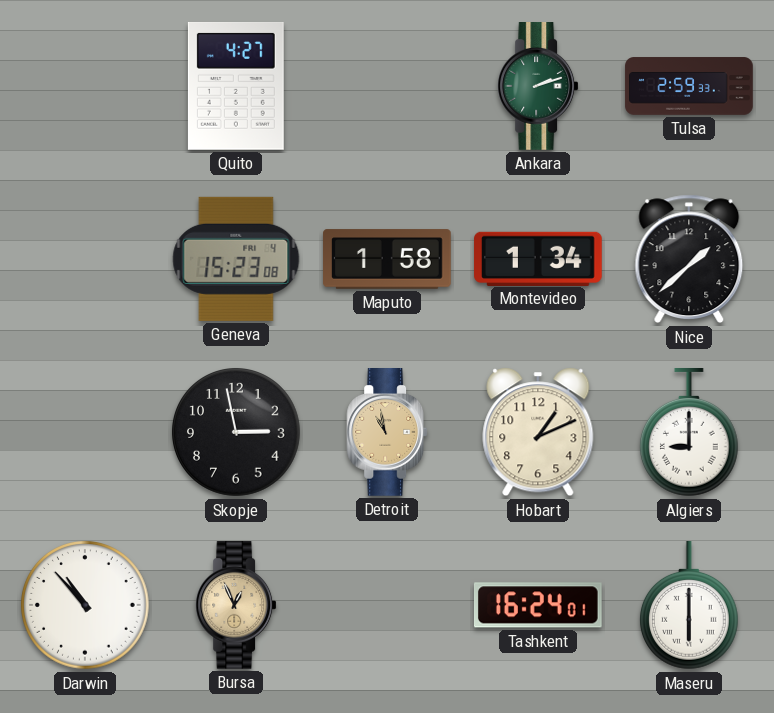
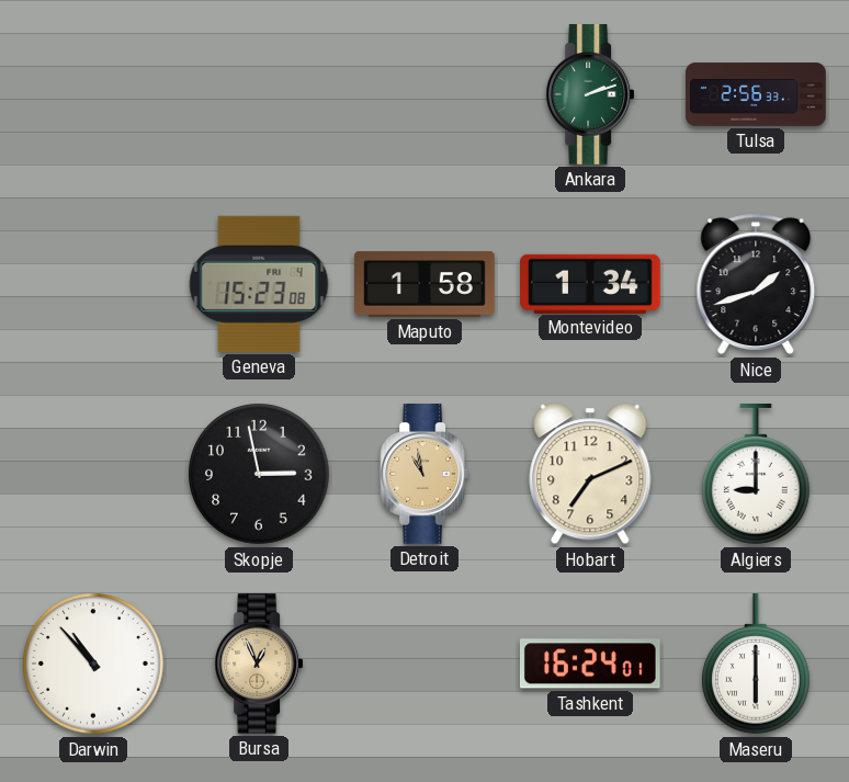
Quito: 4:27 -> none (236, 86)
Tulsa: 2:59 -> 2:56 (756, 94)
Nice: 1:38 -> 1:42 (756, 284)
Hobart: 1:11 -> 7:11 (590, 474)
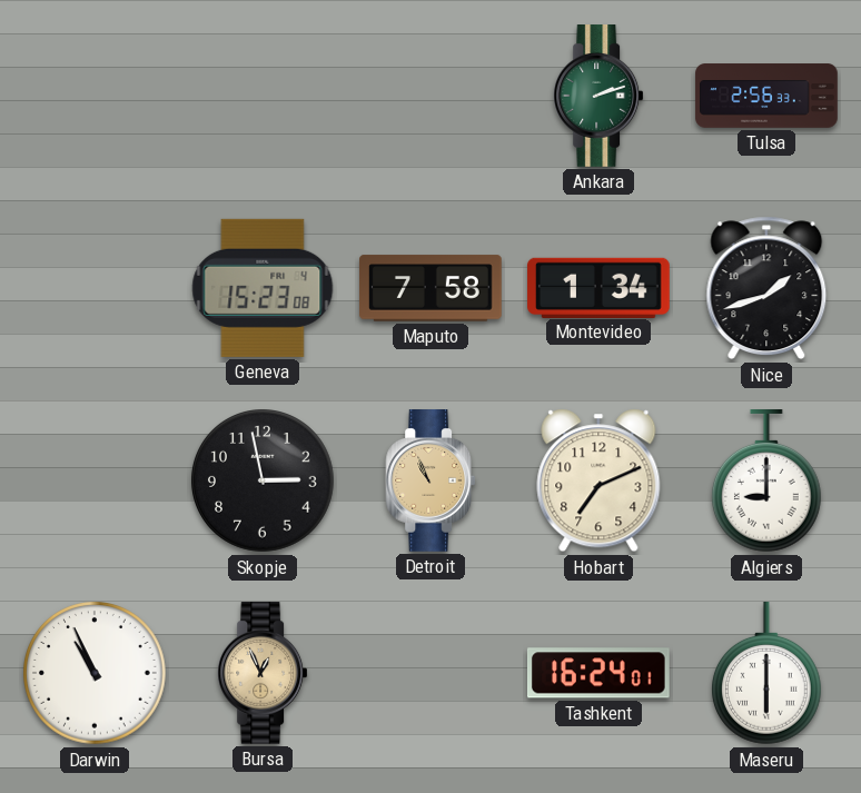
Maputo: 1:58 -> 7:58 (430, 288)
Detroit: 10:58 -> 10:56 (430, 482)
Darwin: 10:53 -> 10:56 (95, 673)
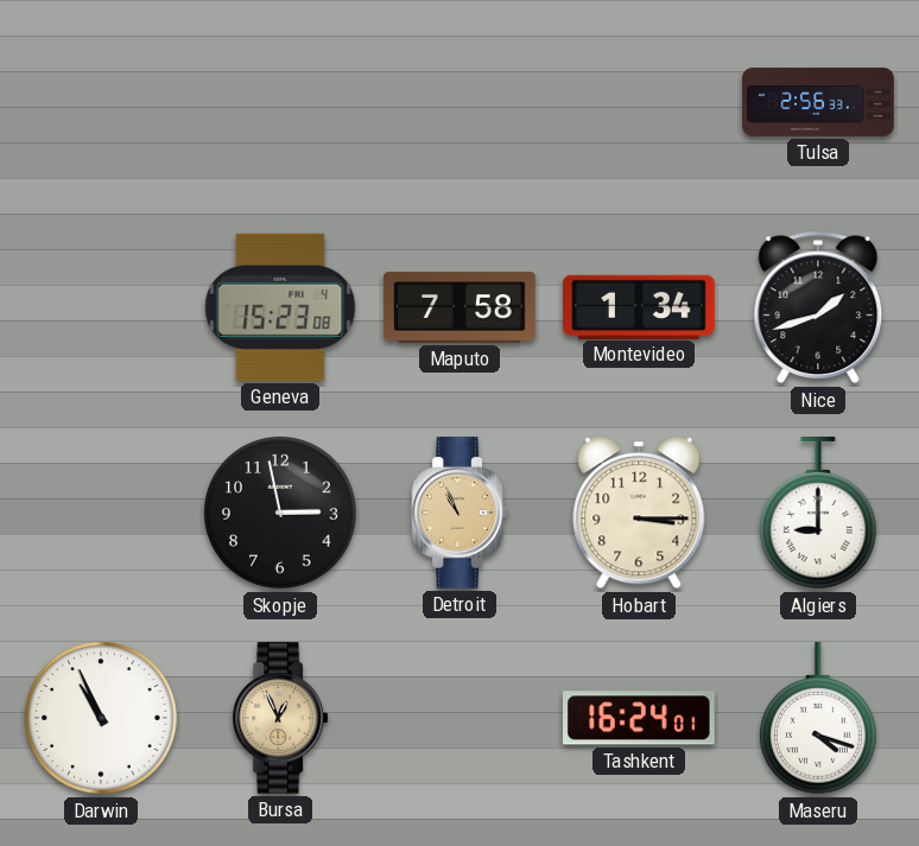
Ankara: 2:12 -> none (598, 97)
Hobart: 7:11 -> 3:15 (639, 513)
Maseru: 6:00 -> 4:18 (818, 719)
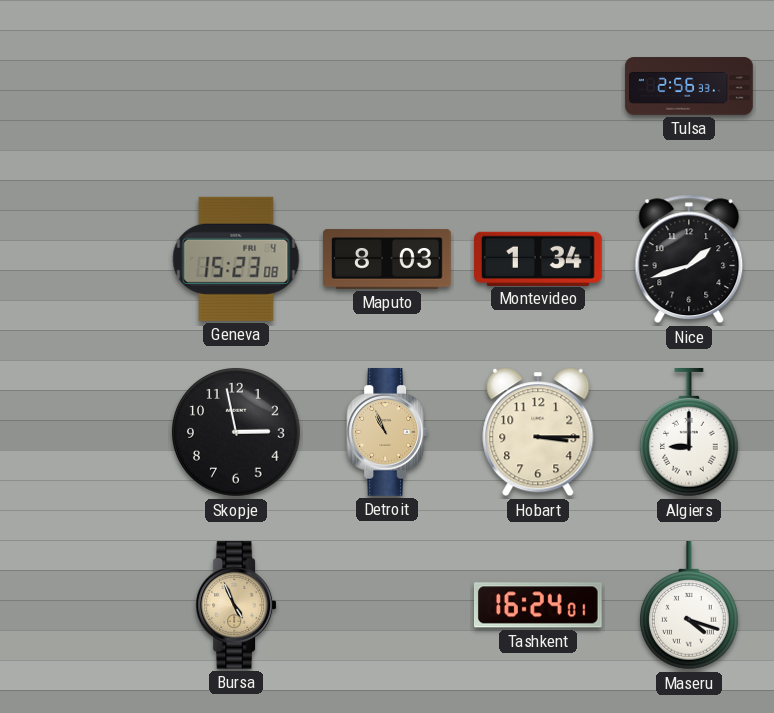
Maputo: 7:58 -> 8:03 (387, 259)
Darwin: 10:56 -> none (101, 718)
Bursa: 12:56 -> 4:56 (236, 606)
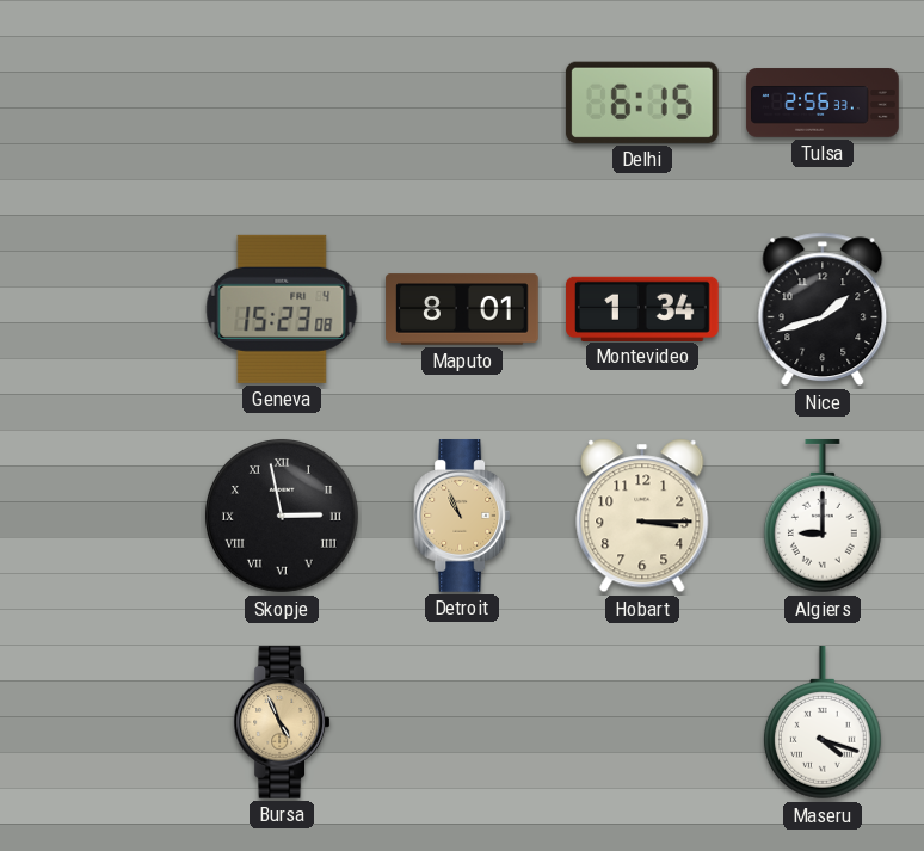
Delhi: none -> 6:15 (642, 103)
Maputo: 8:03 -> 8:01 (462, 309)
Skopje numerals: Arabic -> Roman (282, 516)
Tashkent: 16:24 -> none (538, 605)
